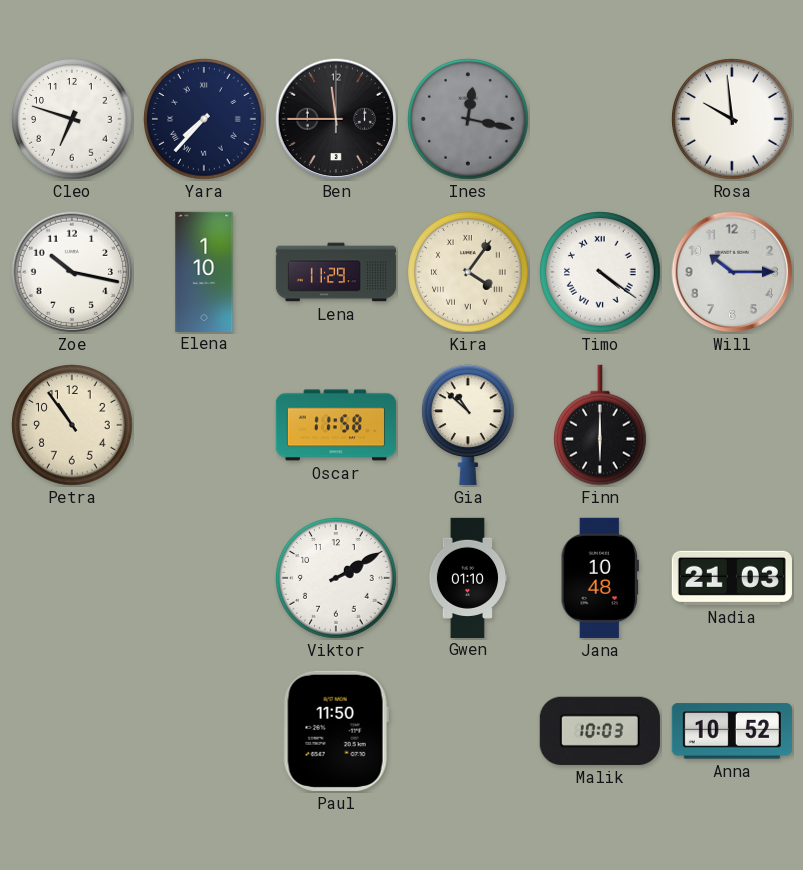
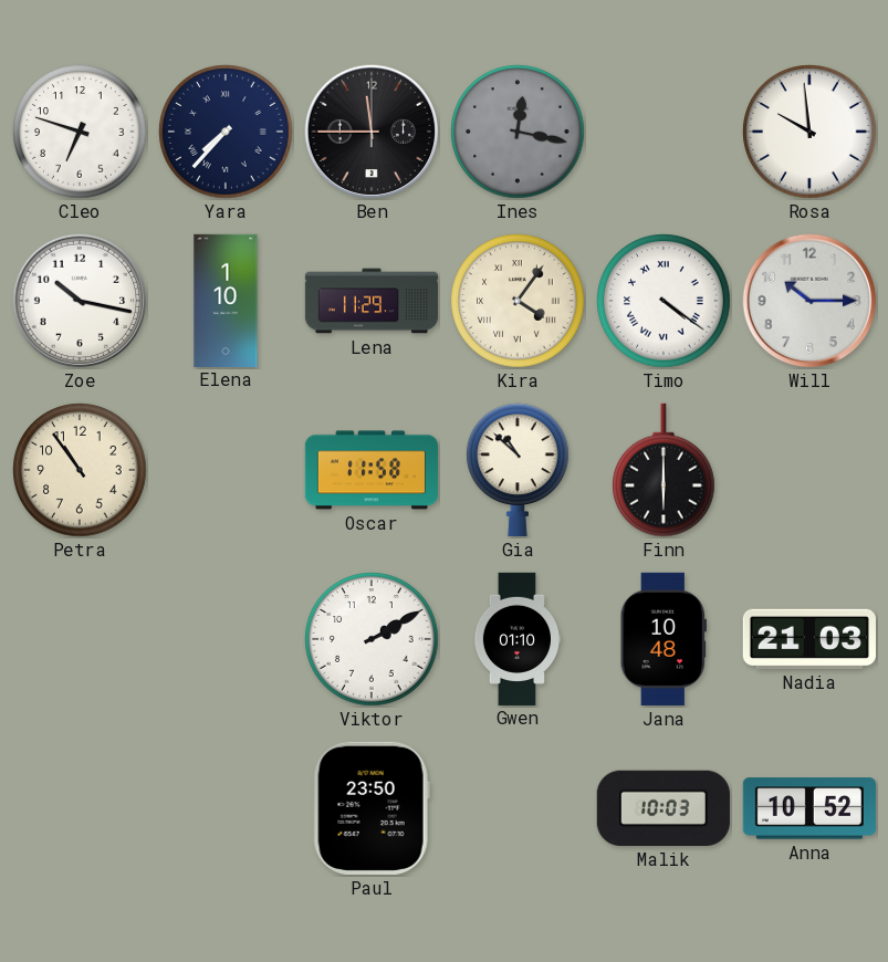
Paul: 11:50 -> 23:50 (372, 808)
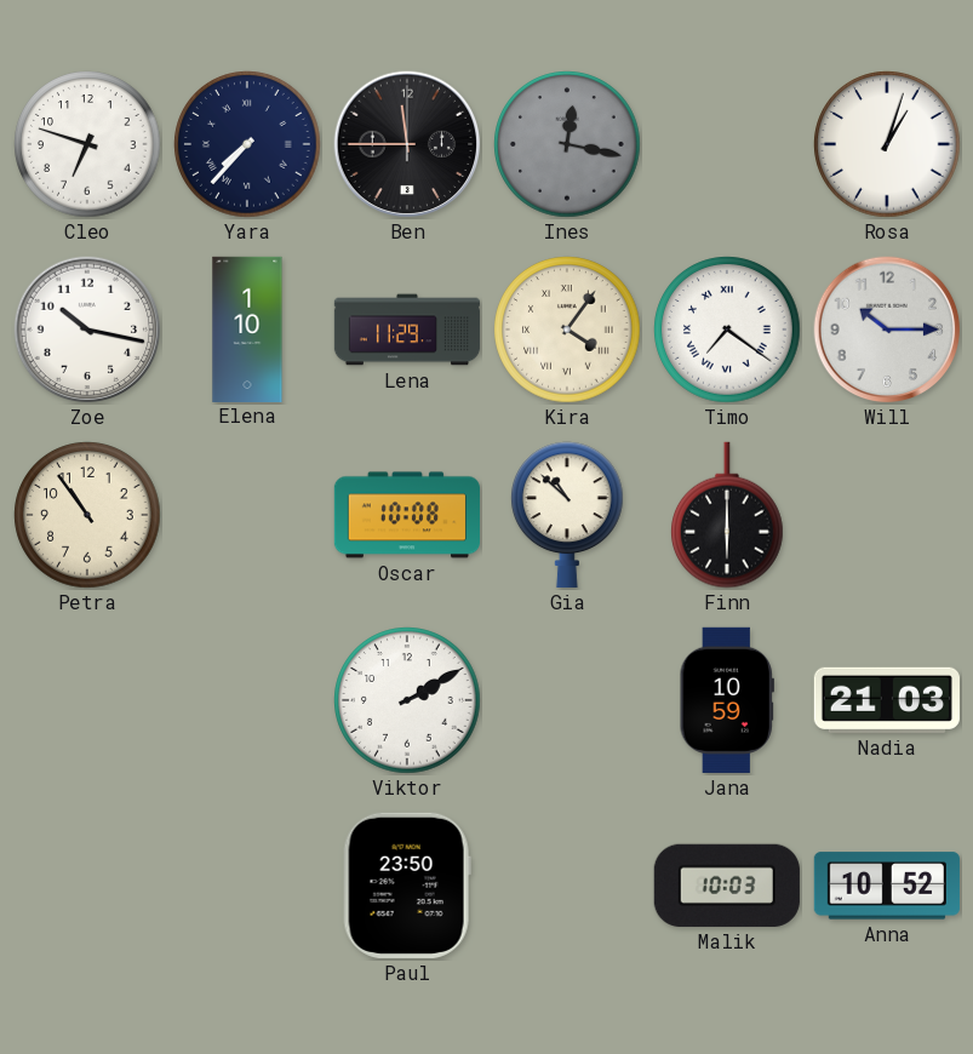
Rosa: 9:59 -> 1:03 (887, 144)
Timo: 4:21 -> 7:21 (727, 330)
Oscar: 11:58 -> 10:08 (406, 515)
Gwen: 01:10 -> none (518, 638)
Jana: 10:48 -> 10:59 (726, 700)
